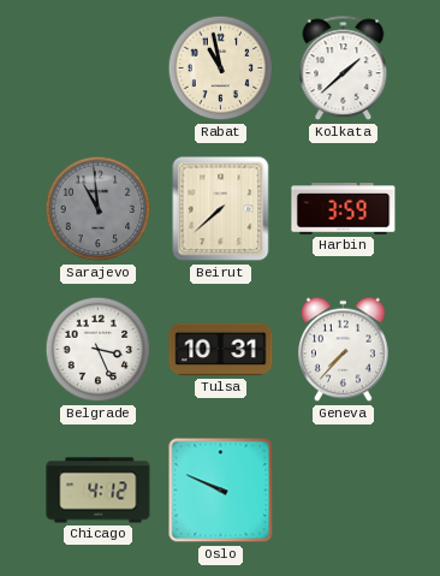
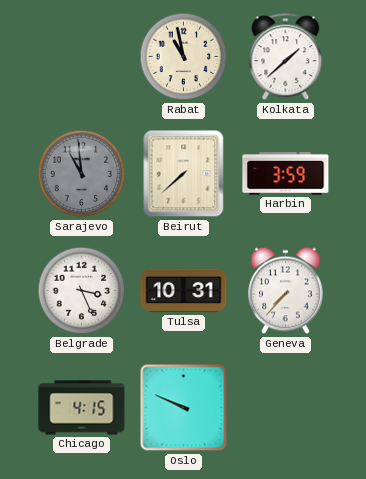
Chicago: 4:12 -> 4:15 (82, 408)
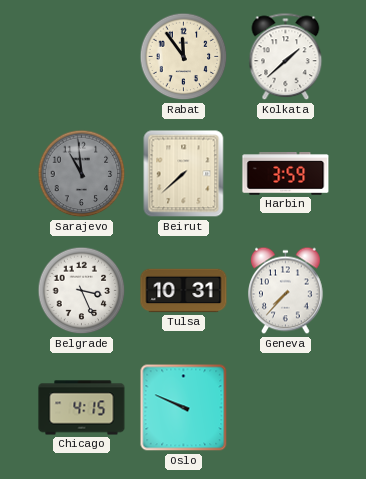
Rabat: 10:58 -> 11:54 (184, 57)
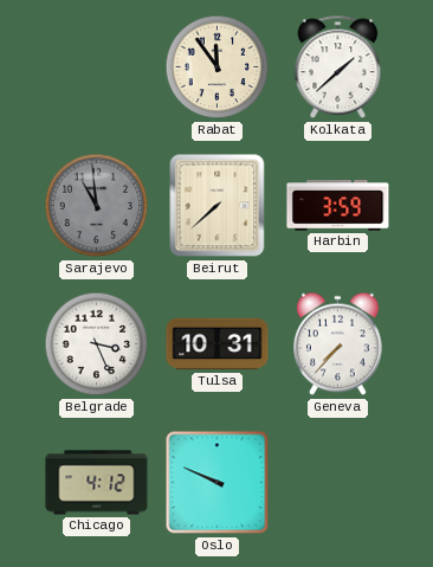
Chicago: 4:15 -> 4:12 (97, 483)
